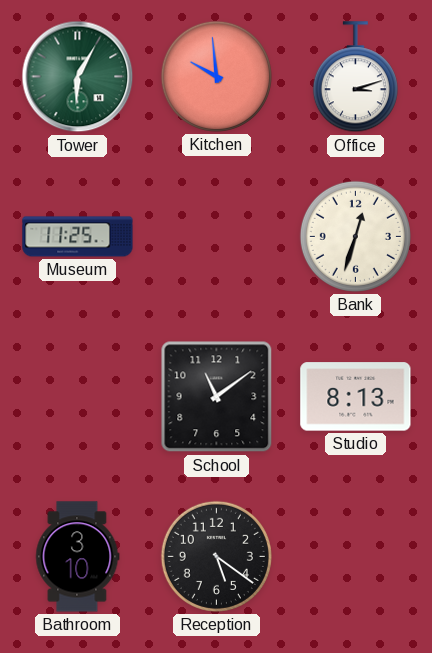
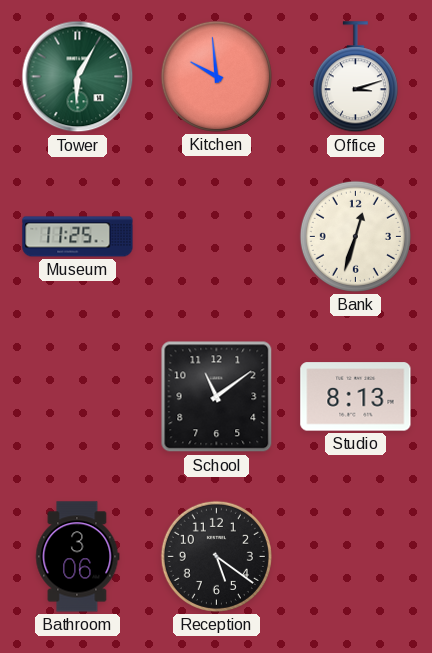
Bathroom: 3:10 -> 3:06 (78, 557)
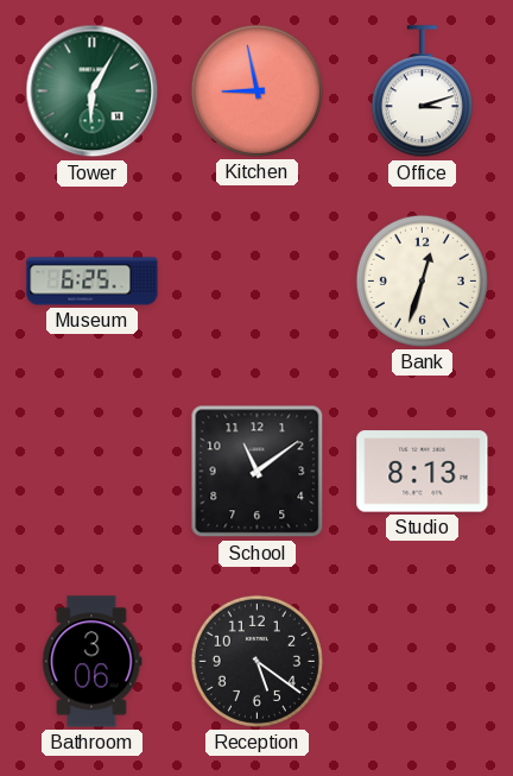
Kitchen: 9:59 -> 8:58 (256, 90)
Museum: 11:25 -> 6:25 (93, 282)
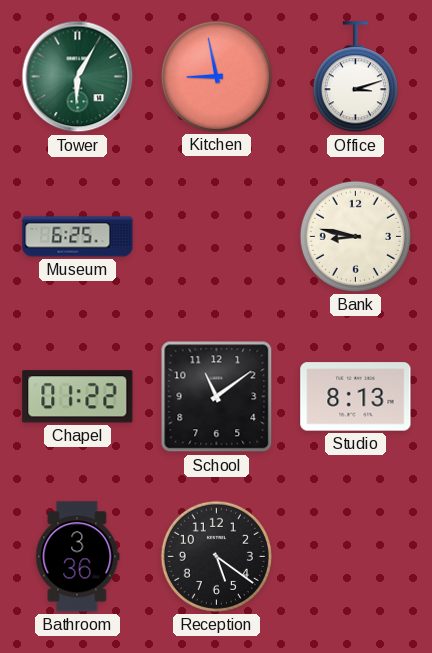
Bank: 12:33 -> 8:47 (355, 236)
Chapel: none -> 01:22 (78, 397)
Bathroom: 3:06 -> 3:36 (78, 557)
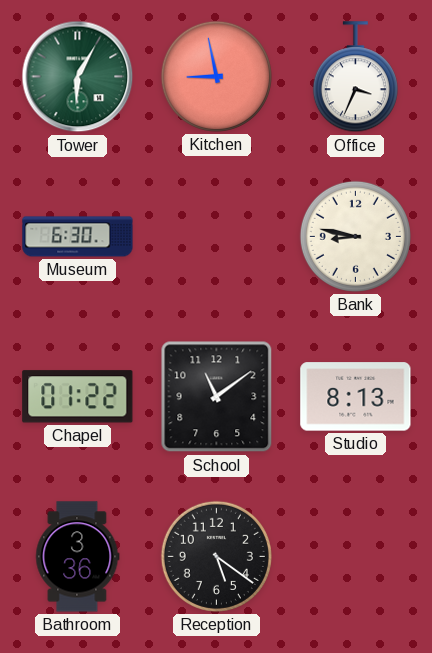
Office: 3:12 -> 3:34 (355, 77)
Museum: 6:25 -> 6:30 (78, 237)
